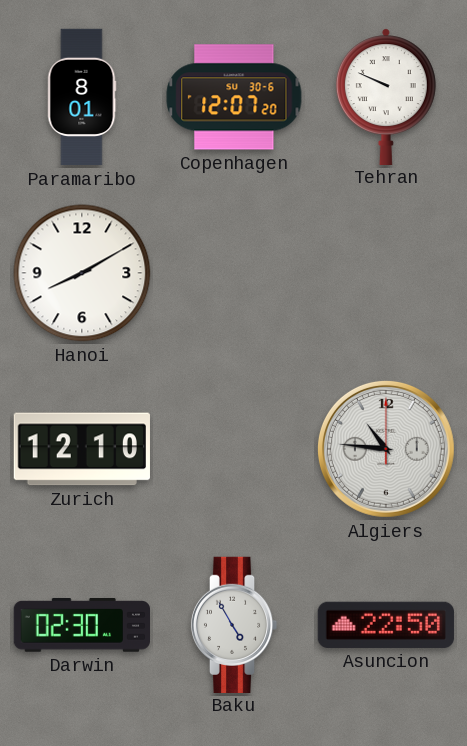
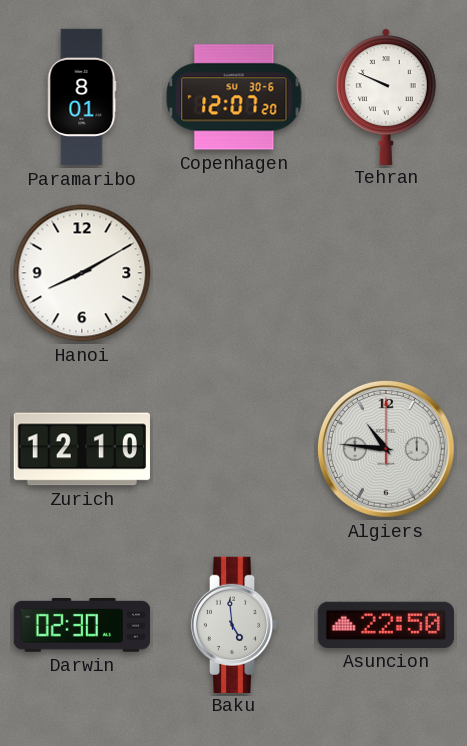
Baku: 4:55 -> 4:59 (234, 624)
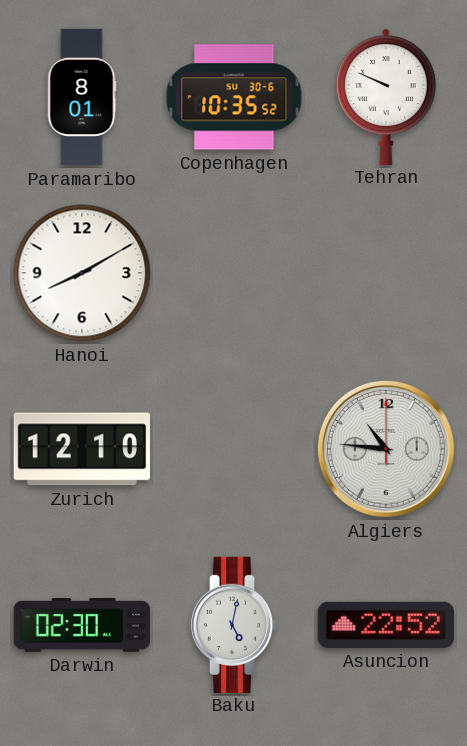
Copenhagen: 12:07 -> 10:35 (234, 97)
Baku: 4:59 -> 5:02 (234, 624)
Asuncion: 22:50 -> 22:52 (386, 625)
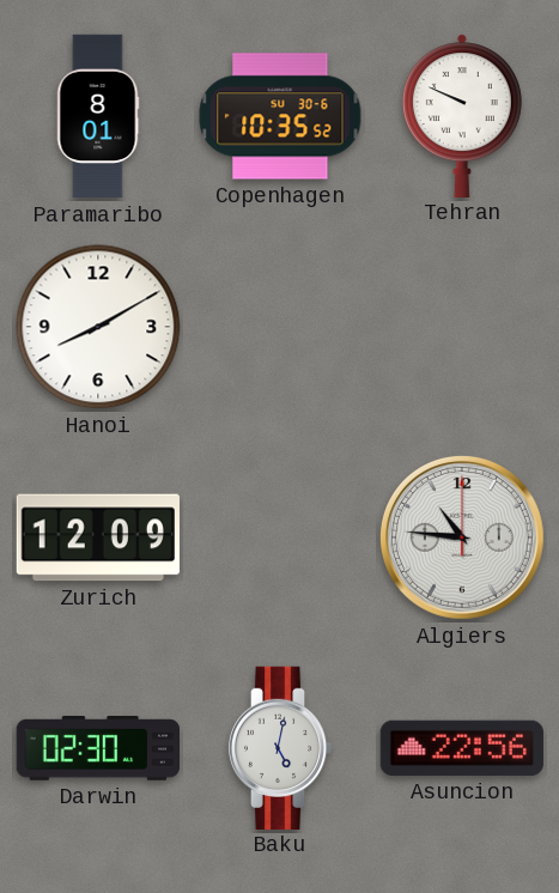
Zurich: 12:10 -> 12:09 (98, 537)
Asuncion: 22:52 -> 22:56 (462, 748)
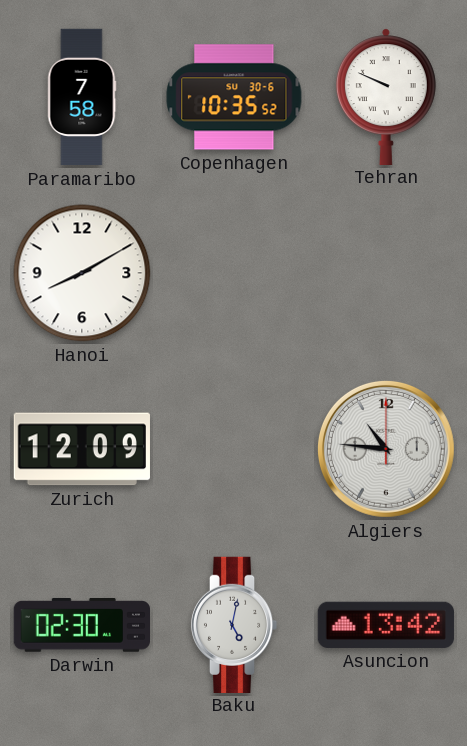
Paramaribo: 8:01 -> 7:58 (82, 97)
Asuncion: 22:56 -> 13:42 (386, 625)
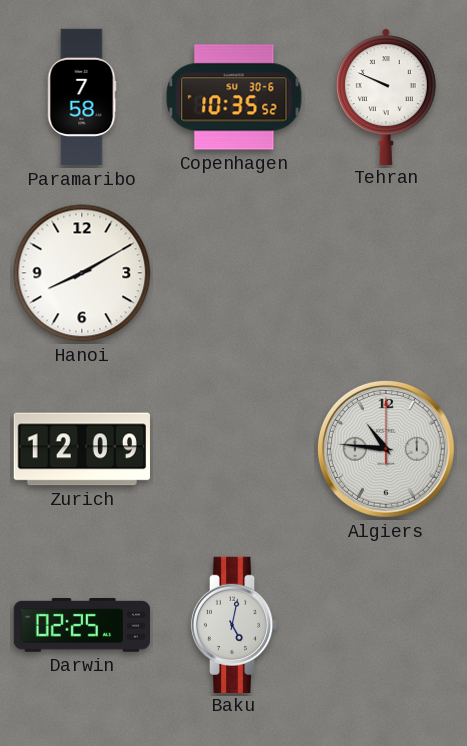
Darwin: 02:30 -> 02:25 (81, 625)
Asuncion: 13:42 -> none (386, 625)
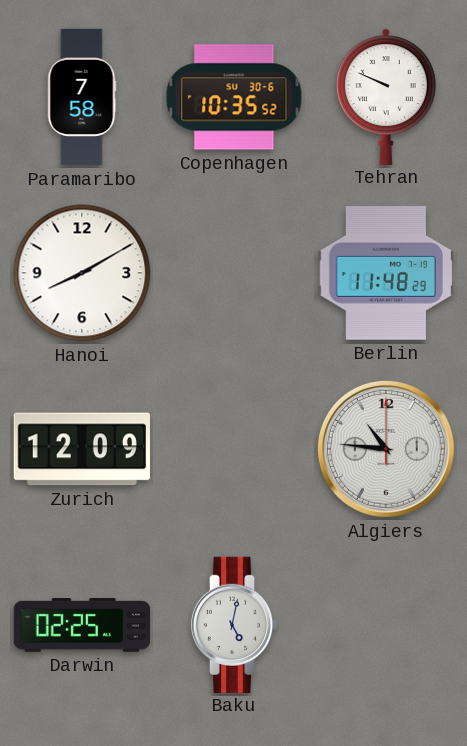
Berlin: none -> 11:48 (385, 274)
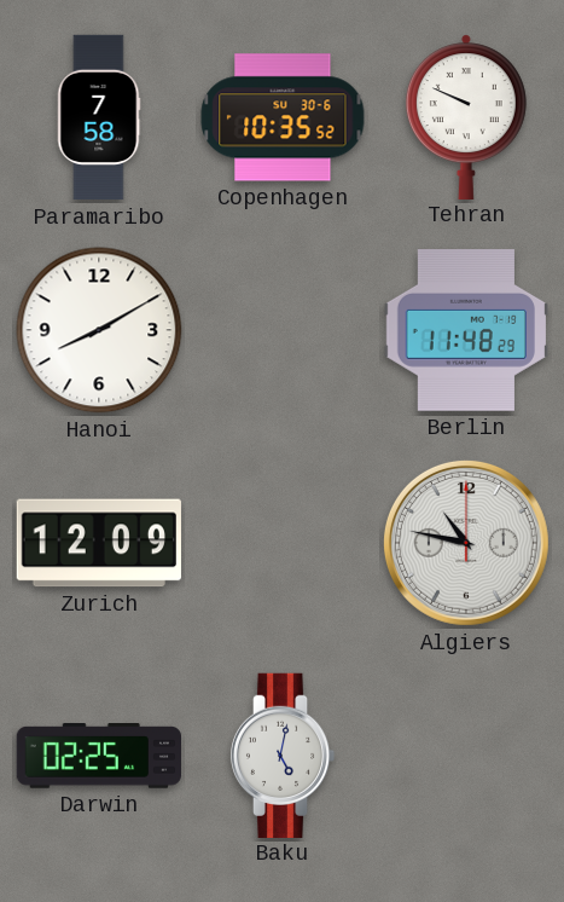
Algiers: 10:46 -> 10:47 (466, 543)
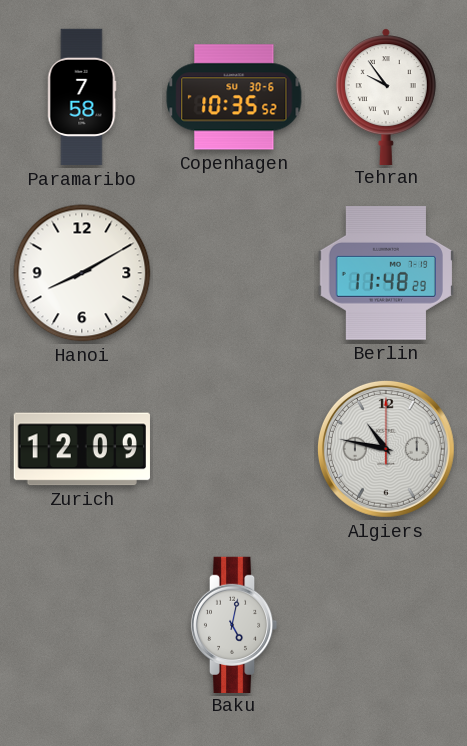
Tehran: 9:49 -> 9:54 (386, 96)
Darwin: 02:25 -> none (98, 756)
